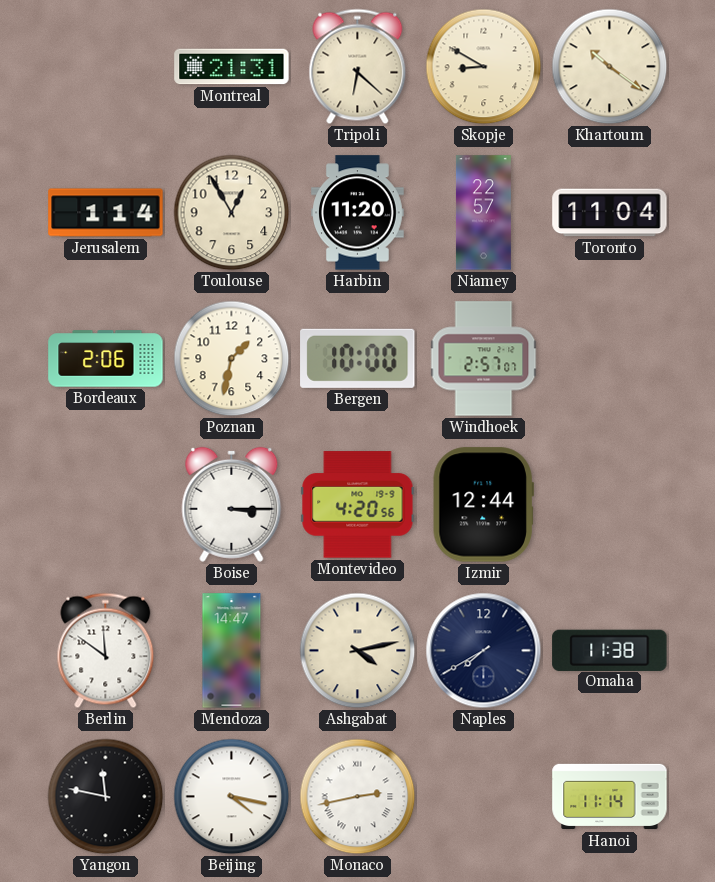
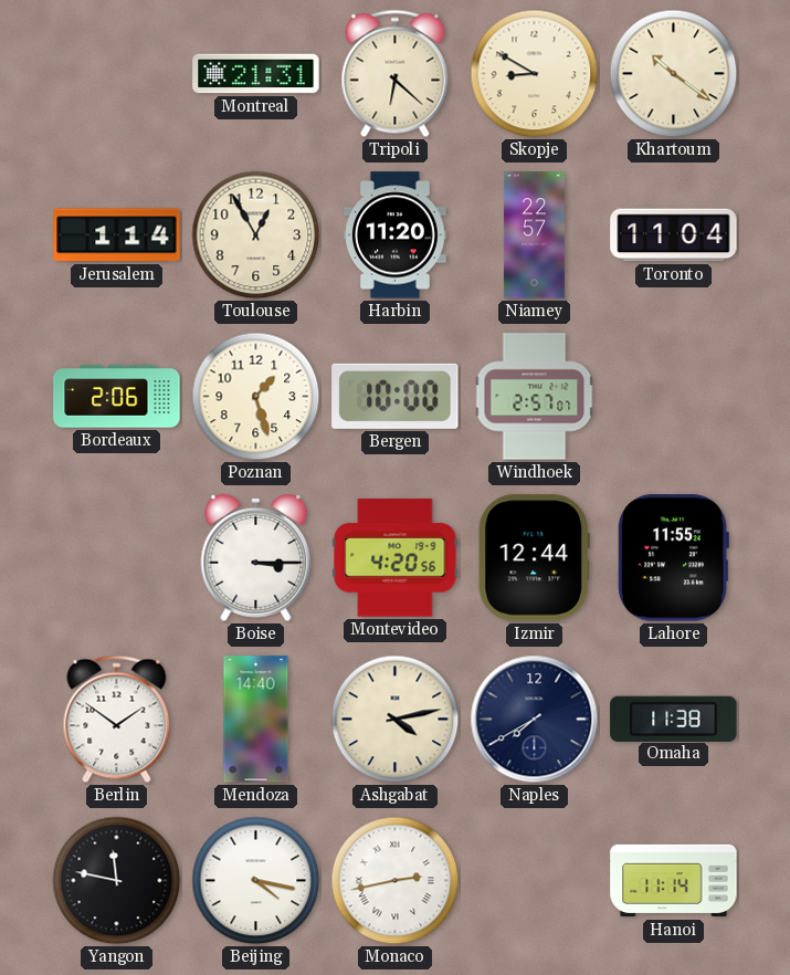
Poznan: 1:32 -> 1:27 (256, 397)
Lahore: none -> 11:55 (673, 558)
Berlin: 11:51 -> 1:51 (117, 720)
Mendoza: 14:47 -> 14:40 (256, 720)
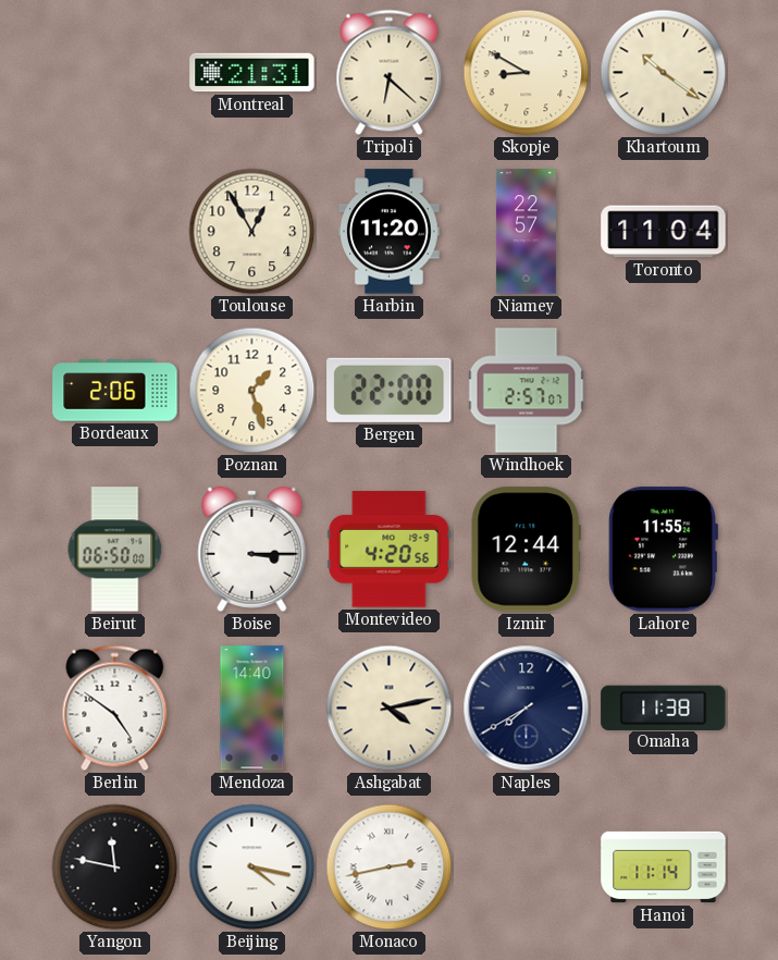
Jerusalem: 1:14 -> none (117, 235)
Bergen: 10:00 -> 22:00 (390, 390)
Beirut: none -> 06:50 (115, 550)
Berlin: 1:51 -> 4:51 (115, 709)
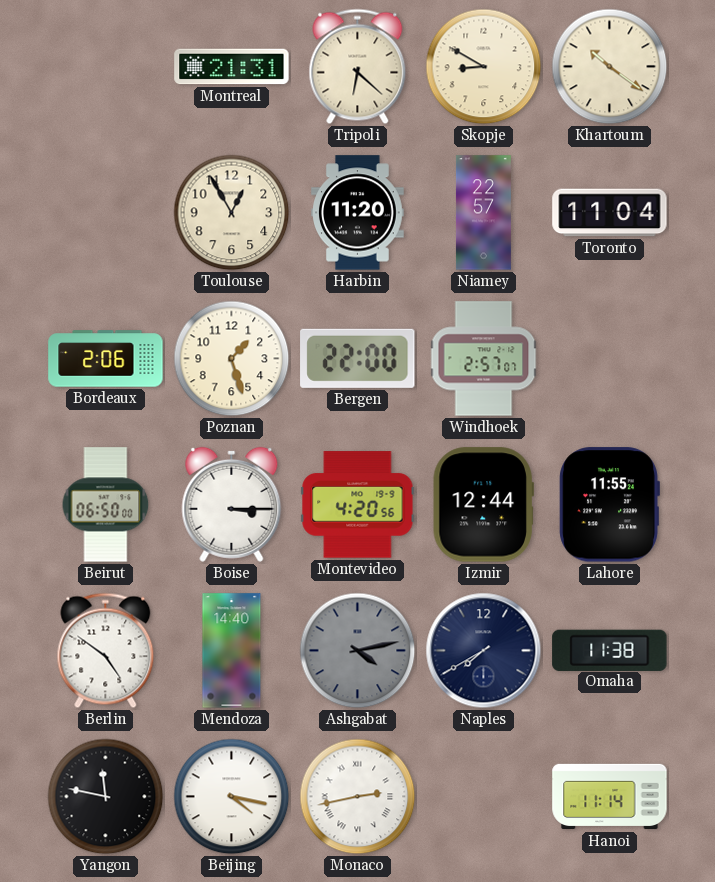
Ashgabat dial: cream -> grey (358, 651)
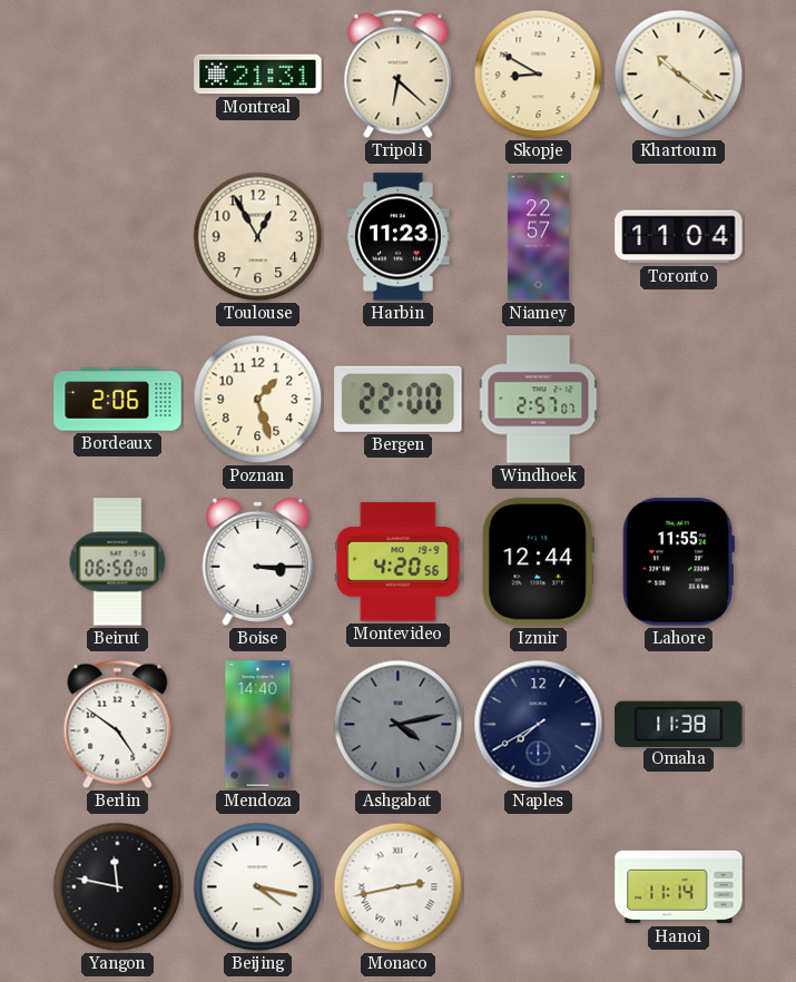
Harbin: 11:20 -> 11:23 (399, 237)
